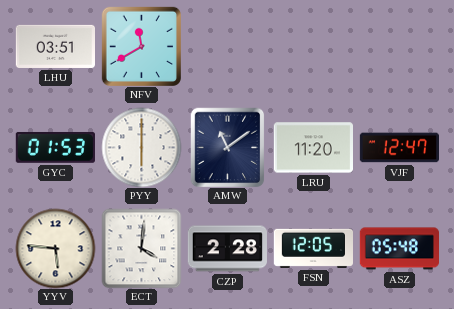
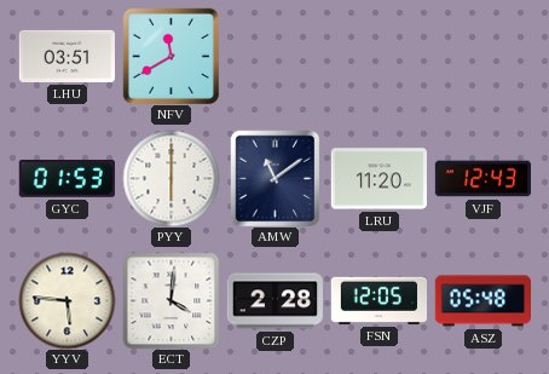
VJF: 12:47 -> 12:43 (482, 179)
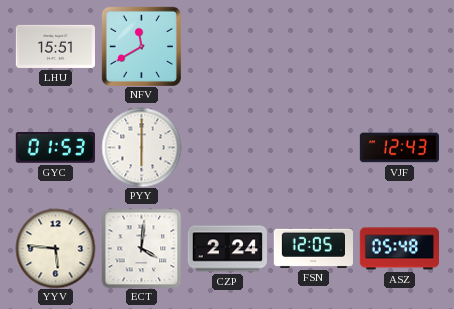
LHU: 03:51 -> 15:51 (55, 46)
AMW: 11:09 -> none (276, 178)
LRU: 11:20 -> none (378, 179)
CZP: 2:28 -> 2:24 (227, 249)
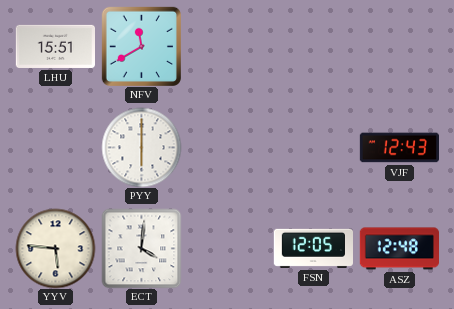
GYC: 01:53 -> none (55, 147)
CZP: 2:24 -> none (227, 249)
ASZ: 05:48 -> 12:48 (399, 249)
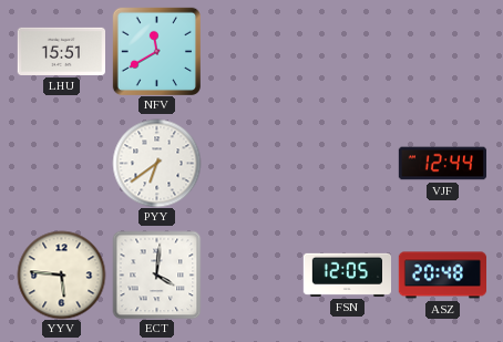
PYY: 6:00 -> 6:39 (156, 163)
VJF: 12:43 -> 12:44 (442, 164)
ASZ: 12:48 -> 20:48 (442, 276)
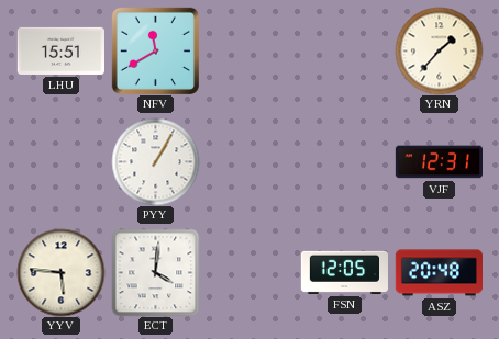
YRN: none -> 1:37 (439, 50)
PYY: 6:39 -> 1:05 (155, 161)
VJF: 12:44 -> 12:31 (439, 162)
